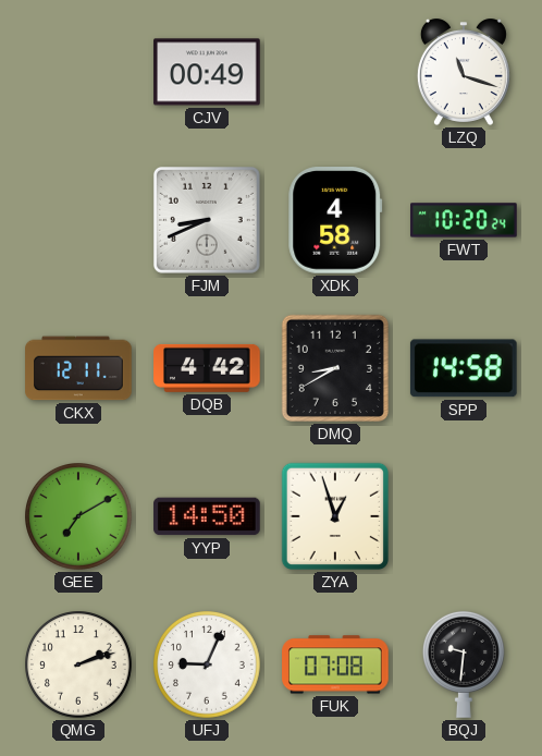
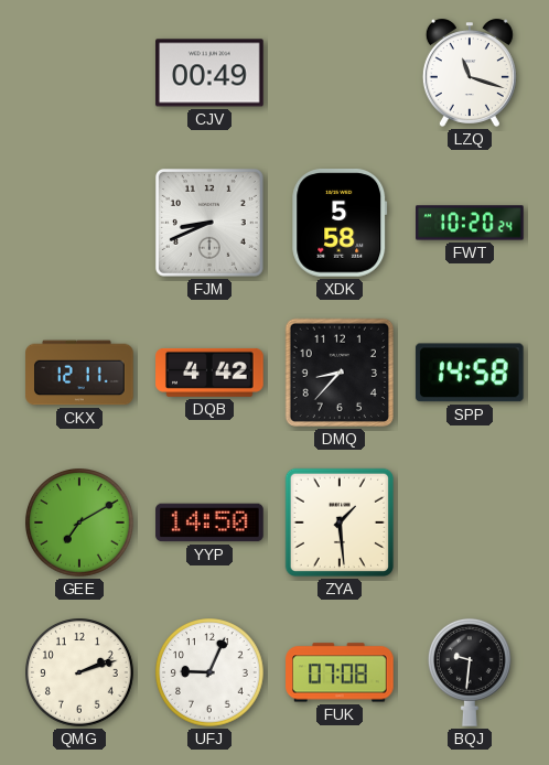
XDK: 4:58 -> 5:58 (340, 224)
DMQ: 8:40 -> 8:37 (340, 373)
ZYA: 12:57 -> 1:29 (340, 522)
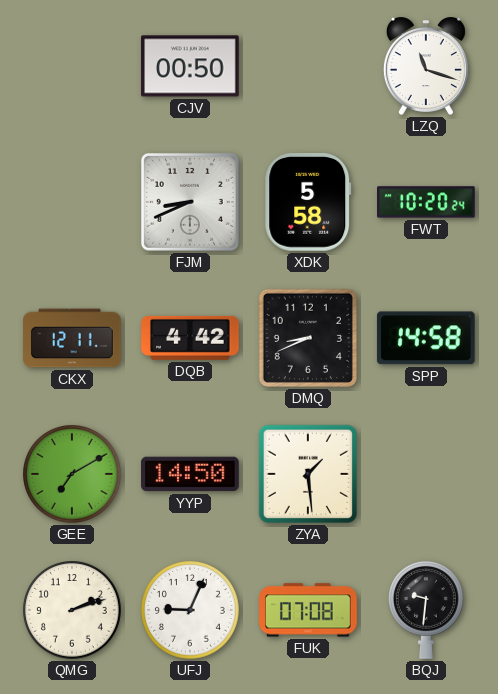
CJV: 00:49 -> 00:50 (190, 66)
DMQ: 8:37 -> 8:41 (308, 338)
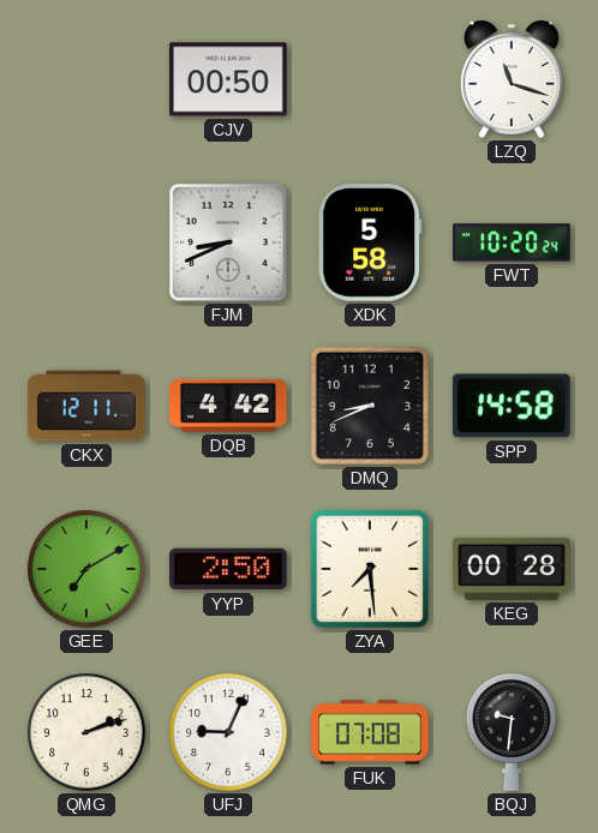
YYP: 14:50 -> 2:50 (228, 569)
ZYA: 1:29 -> 7:29 (370, 569)
KEG: none -> 00:28 (512, 569)
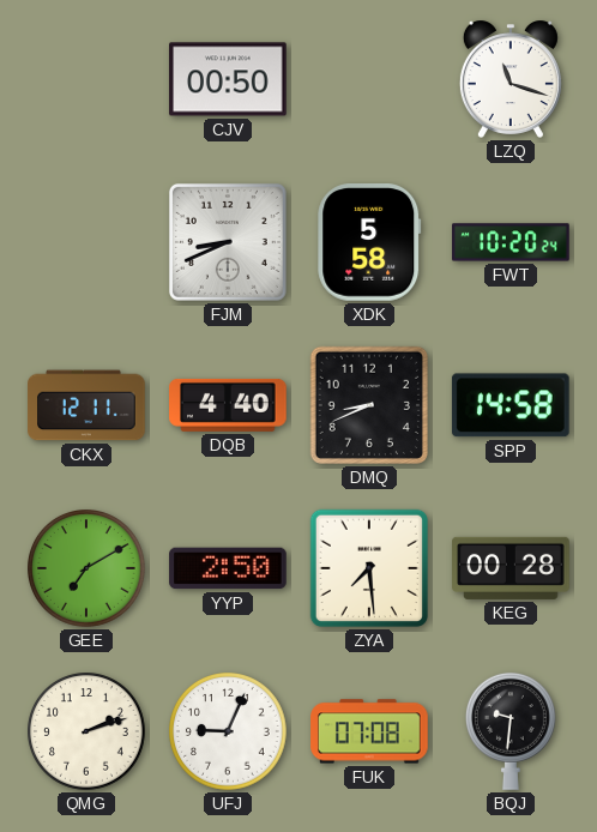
DQB: 4:42 -> 4:40 (228, 405)
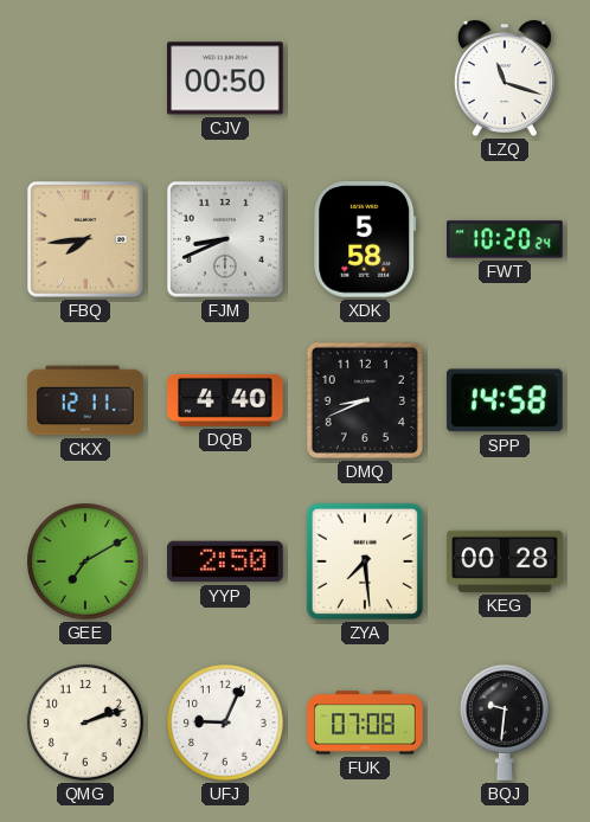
FBQ: none -> 7:44 (85, 239)
